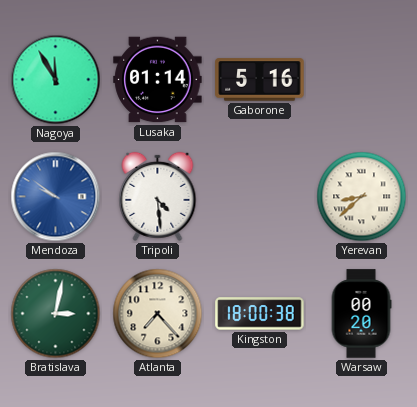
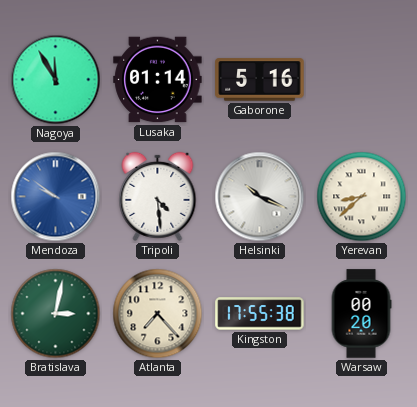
Helsinki: none -> 10:19 (260, 197)
Kingston: 18:00 -> 17:55 (260, 314)
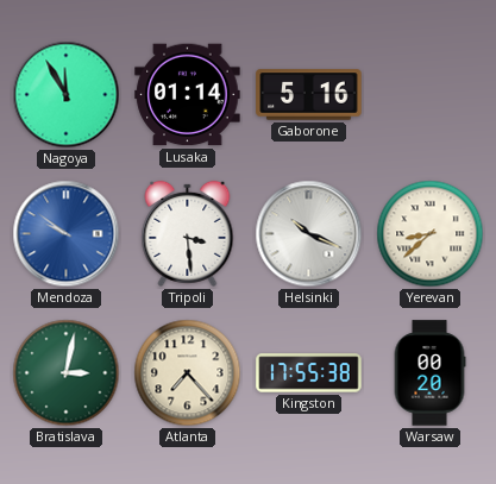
Tripoli: 4:29 -> 3:29 (188, 233)
